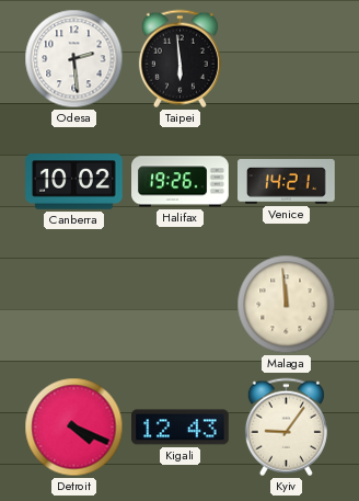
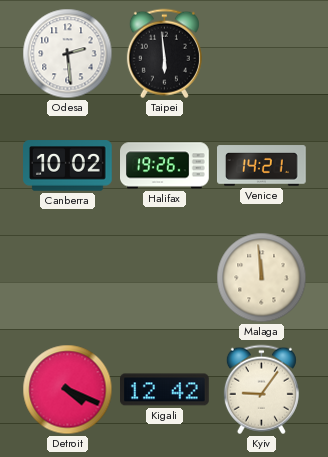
Kigali: 12:43 -> 12:42 (165, 390)
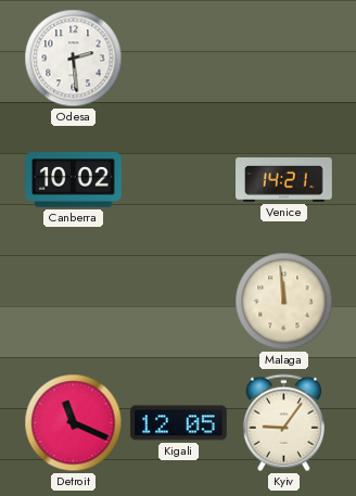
Taipei: 5:59 -> none (164, 54)
Halifax: 19:26 -> none (165, 166)
Detroit: 4:19 -> 11:19 (74, 423)
Kigali: 12:42 -> 12:05 (179, 423)
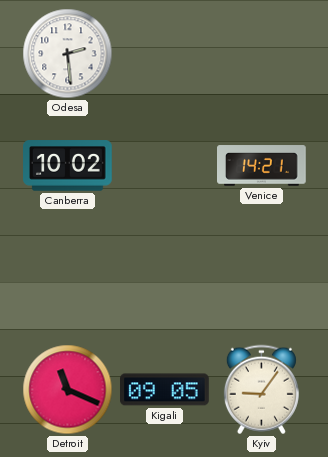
Malaga: 11:59 -> none (284, 302)
Kigali: 12:05 -> 09:05 (165, 390)
